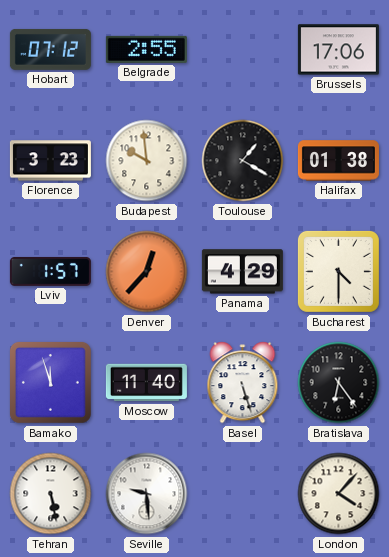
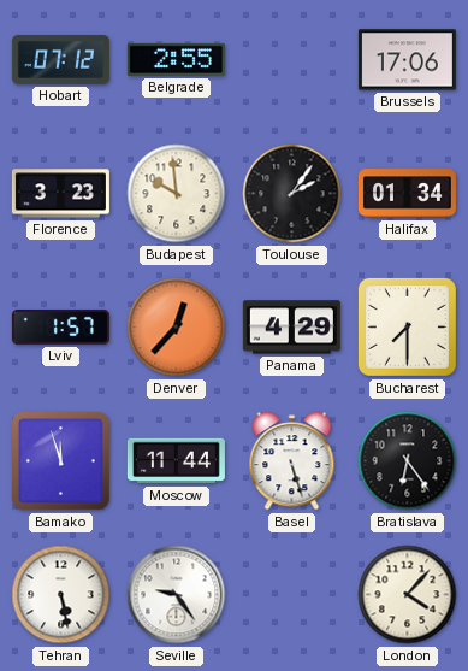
Toulouse: 1:20 -> 2:06 (292, 194)
Halifax: 01:38 -> 01:34 (407, 194)
Bucharest: 4:30 -> 7:30 (407, 326)
Moscow: 11:40 -> 11:44 (176, 461)
Seville: 9:29 -> 9:24 (177, 595)
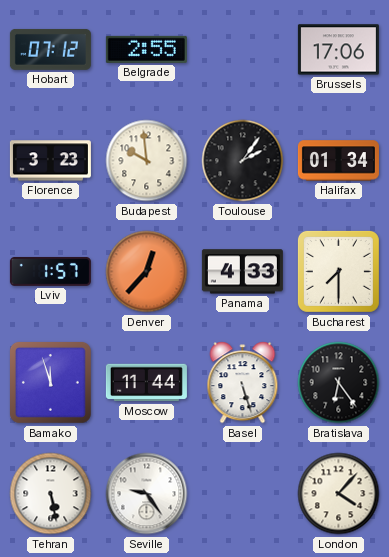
Panama: 4:29 -> 4:33 (242, 272)
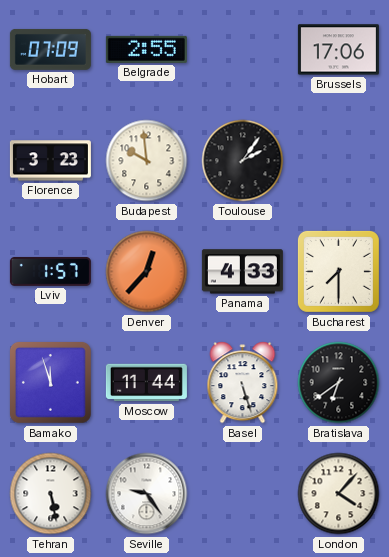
Hobart: 07:12 -> 07:09 (50, 49)
Halifax: 01:34 -> none (338, 161)
Bratislava: 6:24 -> 6:39 (339, 383)
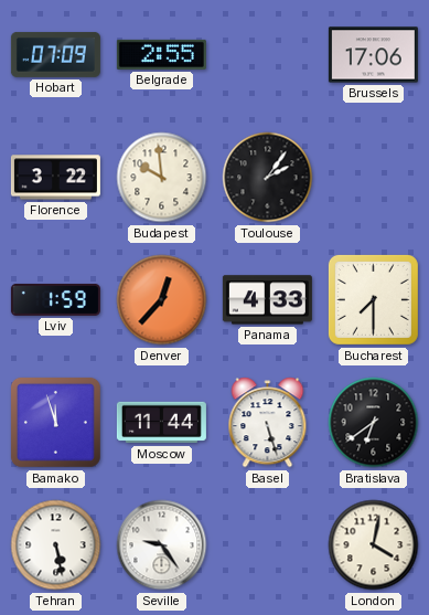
Florence: 3:23 -> 3:22 (55, 178)
Lviv: 1:57 -> 1:59 (55, 300)
London: 4:07 -> 4:02 (374, 545)
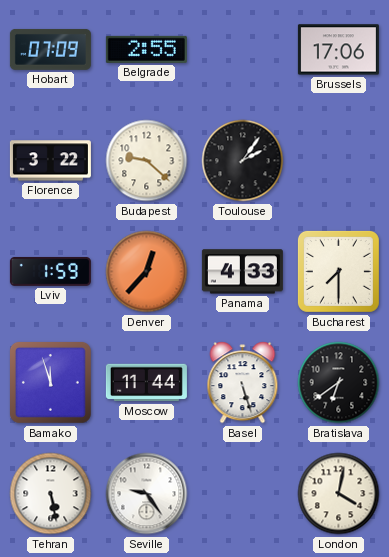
Budapest: 9:59 -> 9:22 (147, 161)
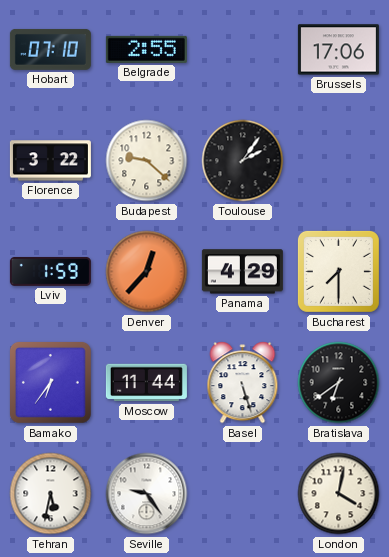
Hobart: 07:09 -> 07:10 (50, 49)
Panama: 4:33 -> 4:29 (242, 272)
Bamako: 11:57 -> 6:36 (50, 382)
Tehran: 5:28 -> 5:32 (51, 494)
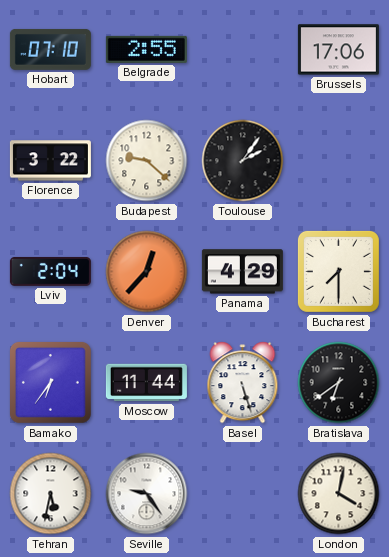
Lviv: 1:59 -> 2:04 (50, 272)
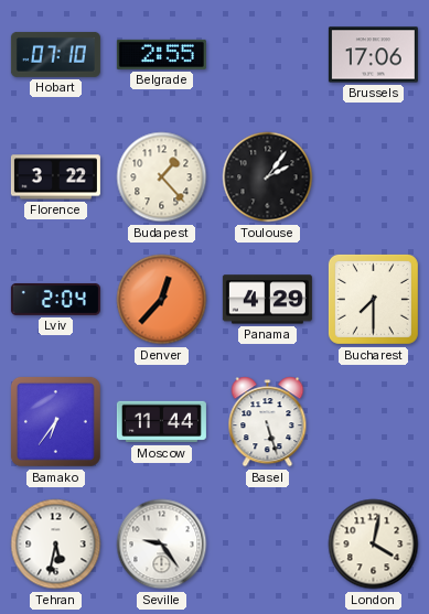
Budapest: 9:22 -> 1:23 (162, 177)
Bratislava: 6:39 -> none (339, 383)
